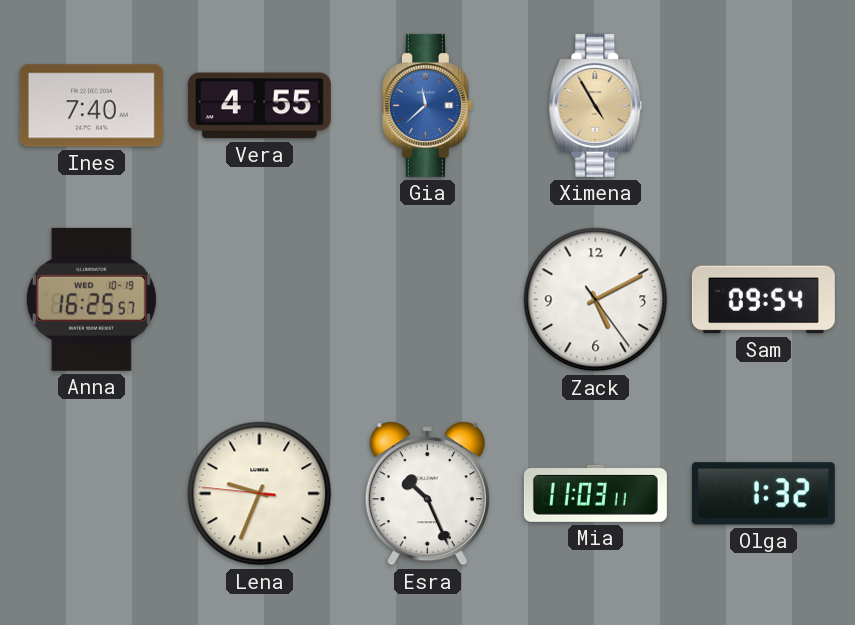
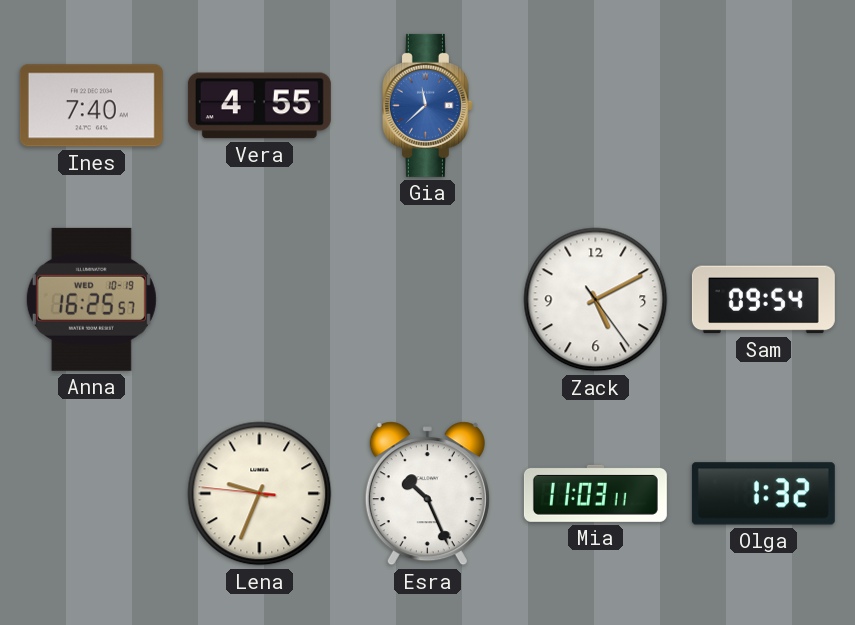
Ximena: 4:55 -> none (596, 105)
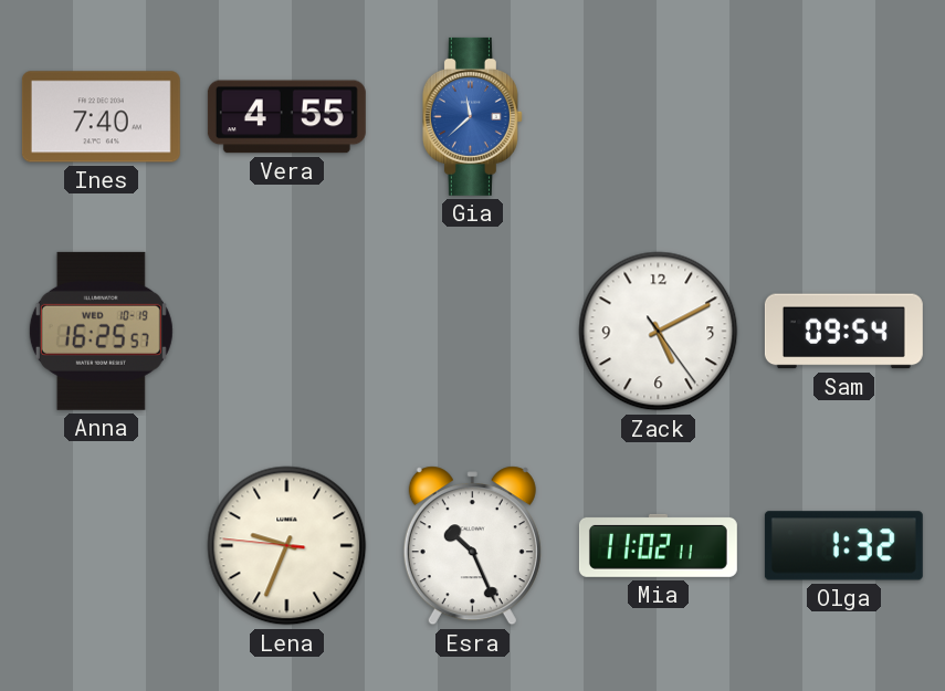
Mia: 11:03 -> 11:02 (658, 545)
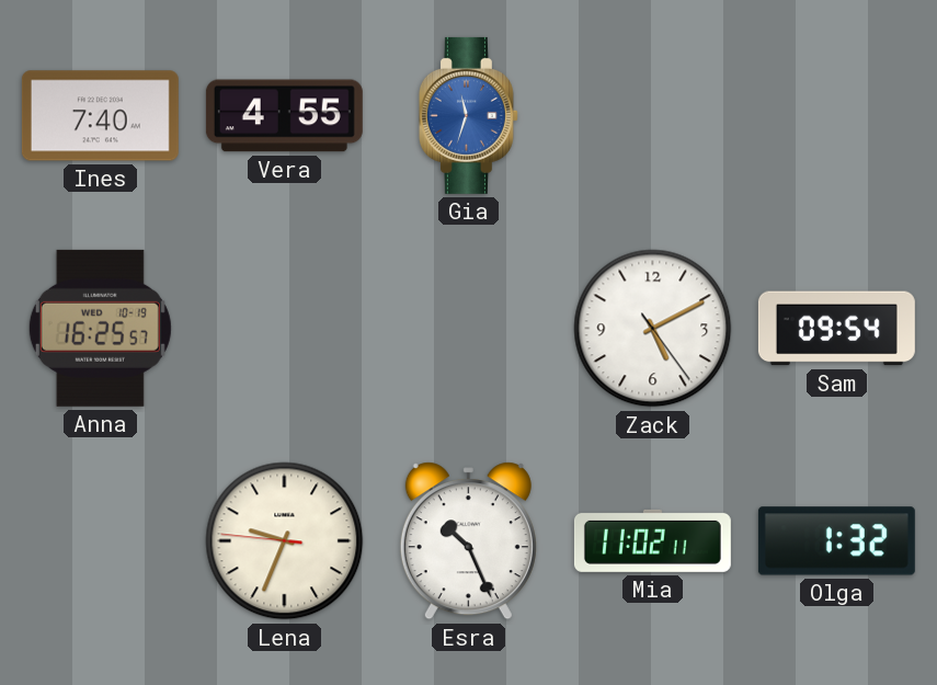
Gia: 11:38 -> 11:33 (468, 115)
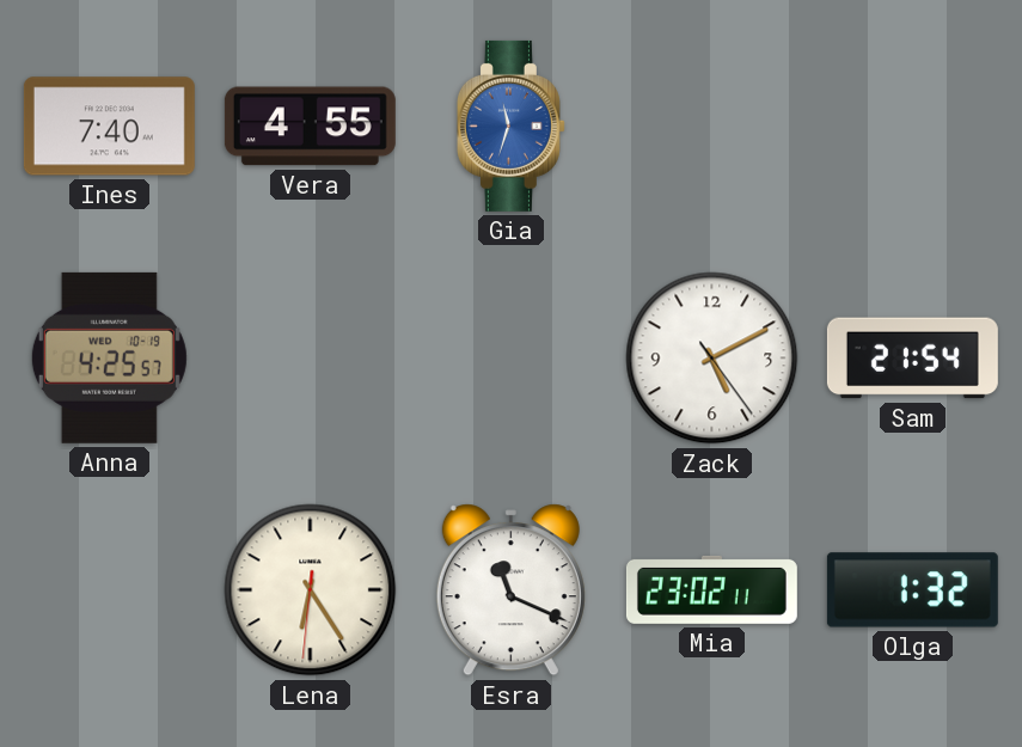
Anna: 16:25 -> 4:25 (109, 357)
Sam: 09:54 -> 21:54 (912, 359)
Lena: 9:33 -> 6:24 (311, 590)
Esra: 10:26 -> 11:19 (510, 590)
Mia: 11:02 -> 23:02 (711, 589)
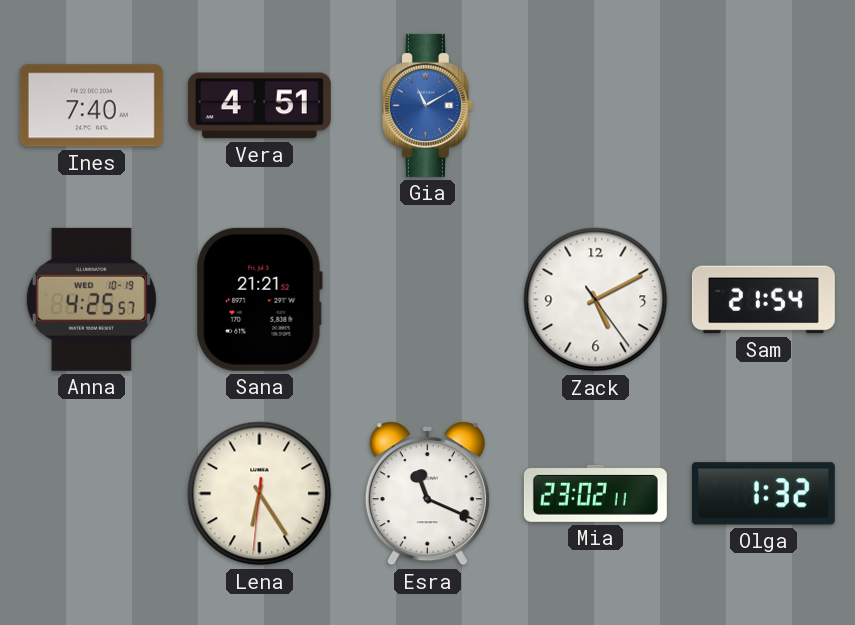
Vera: 4:55 -> 4:51 (259, 106)
Gia: 11:33 -> 11:10 (427, 105)
Sana: none -> 21:21 (259, 299)
